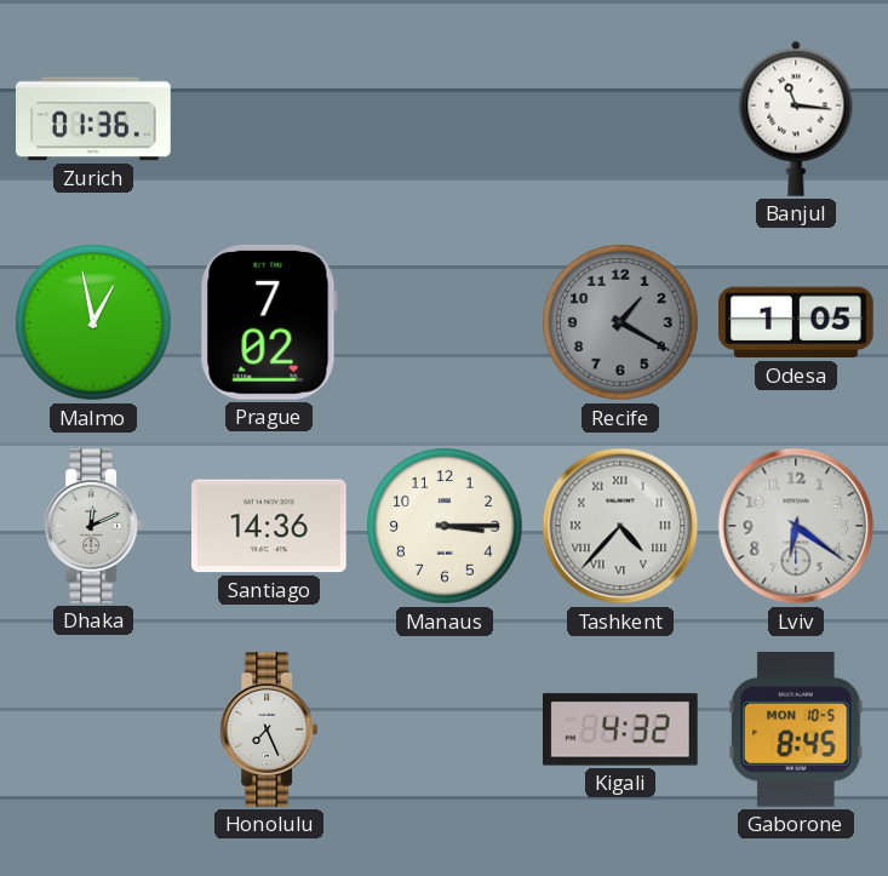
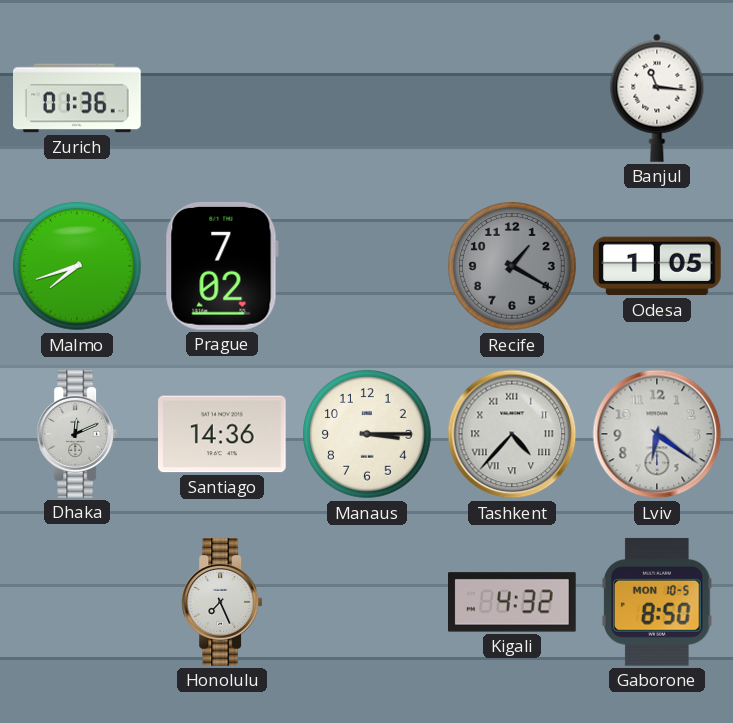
Malmo: 12:58 -> 7:42 (77, 266)
Gaborone: 8:45 -> 8:50 (657, 602)
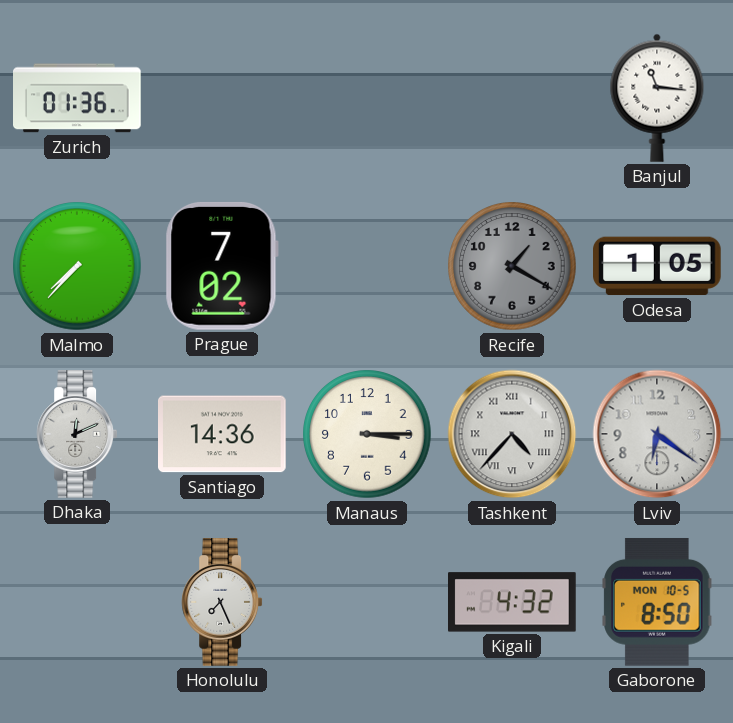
Malmo: 7:42 -> 7:37 (77, 266)
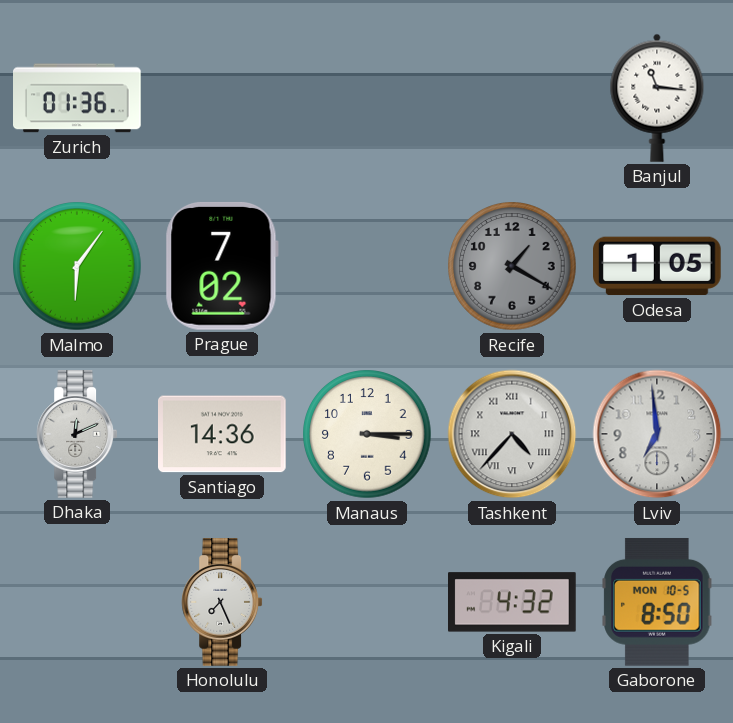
Malmo: 7:37 -> 6:06 (77, 266)
Lviv: 6:21 -> 6:59 (657, 434)
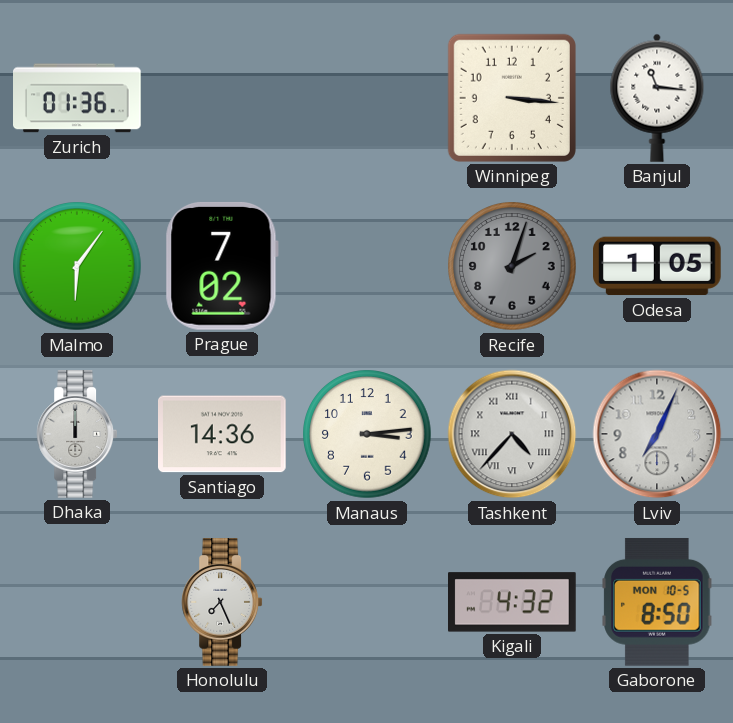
Winnipeg: none -> 3:16 (512, 98)
Recife: 1:20 -> 2:03 (512, 266)
Dhaka: 12:11 -> 12:00 (77, 434)
Manaus: 3:15 -> 3:14 (367, 434)
Lviv: 6:59 -> 7:04 (657, 434)
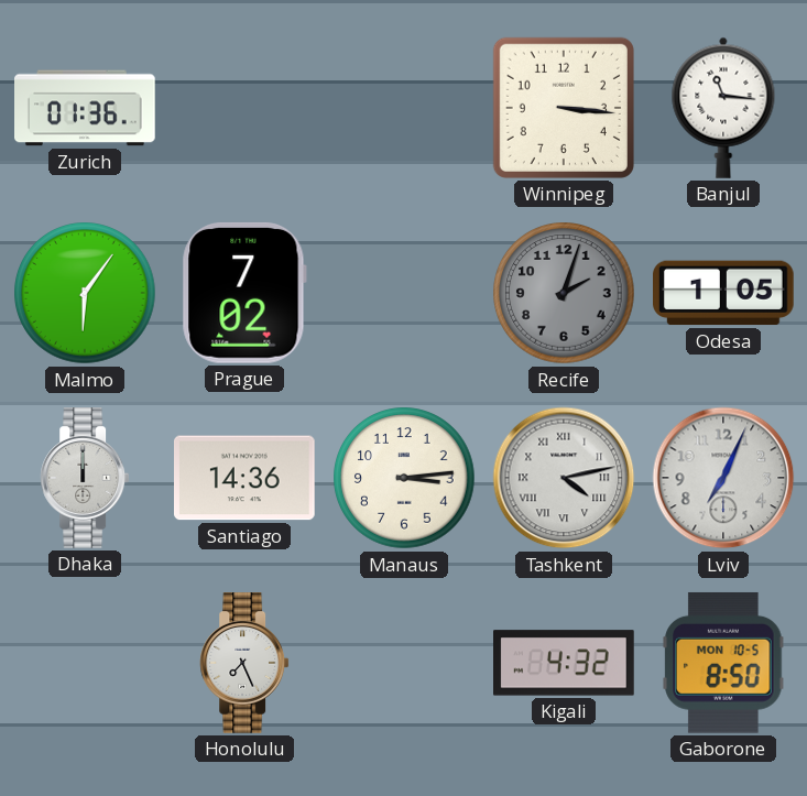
Tashkent: 4:37 -> 4:13 (564, 478)
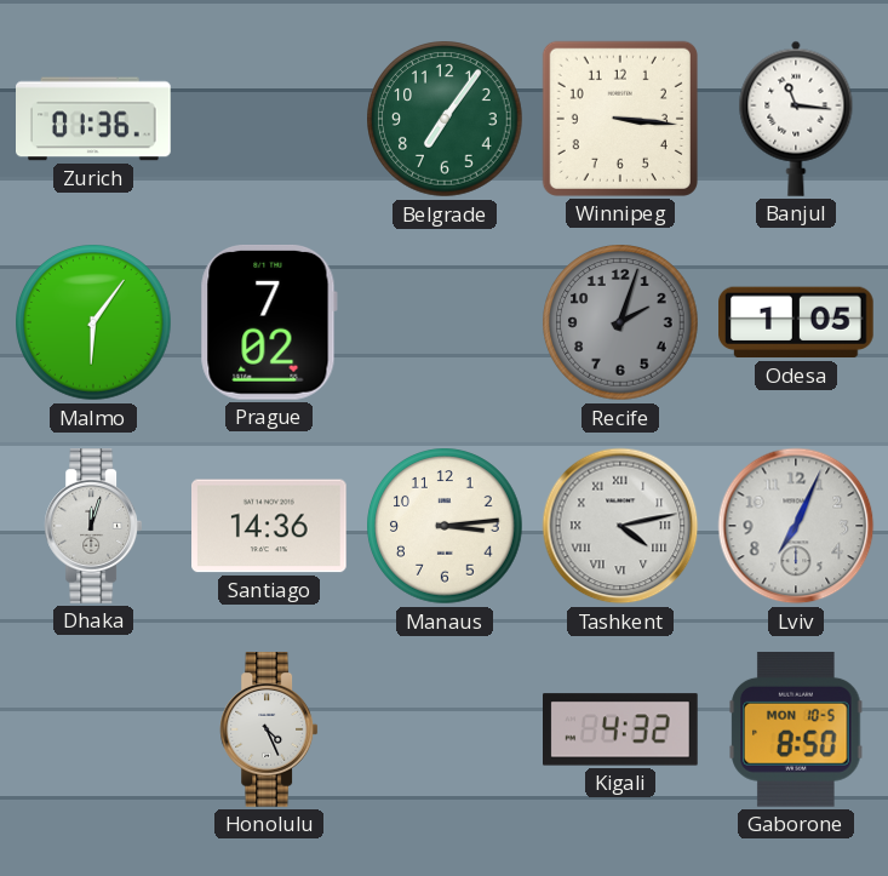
Belgrade: none -> 7:06 (445, 119)
Dhaka: 12:00 -> 12:03 (93, 526)
Honolulu: 7:26 -> 4:26 (269, 729)
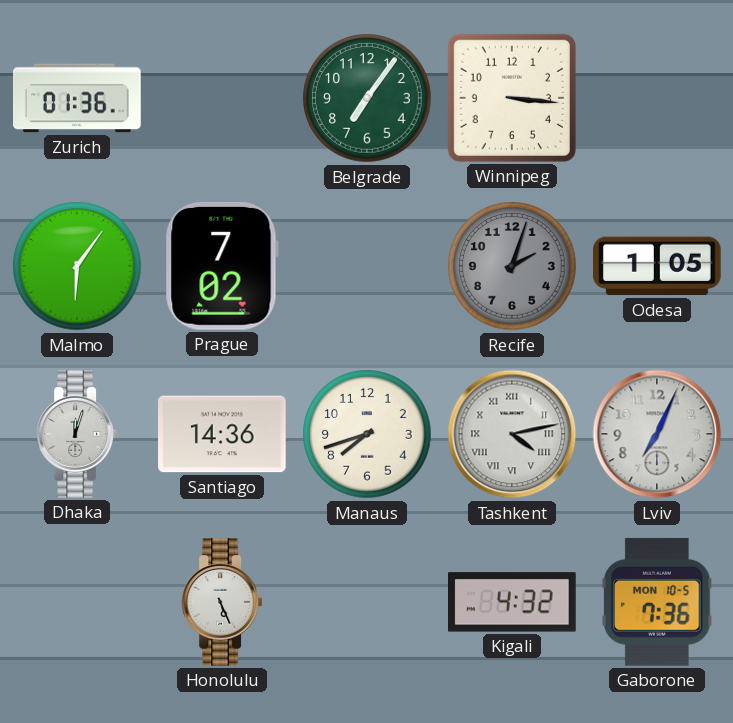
Banjul: 11:16 -> none (796, 119)
Manaus: 3:14 -> 7:42 (367, 434)
Honolulu: 4:26 -> 5:26 (222, 602)
Gaborone: 8:50 -> 7:36 (657, 602)
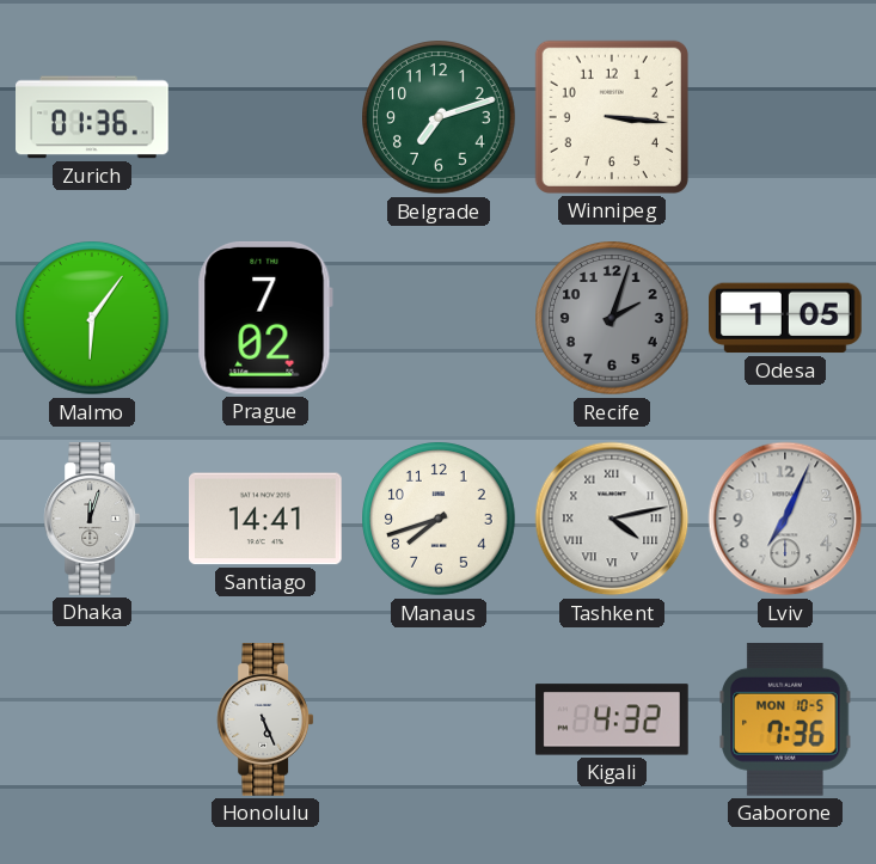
Belgrade: 7:06 -> 7:12 (439, 117)
Santiago: 14:36 -> 14:41 (267, 519)
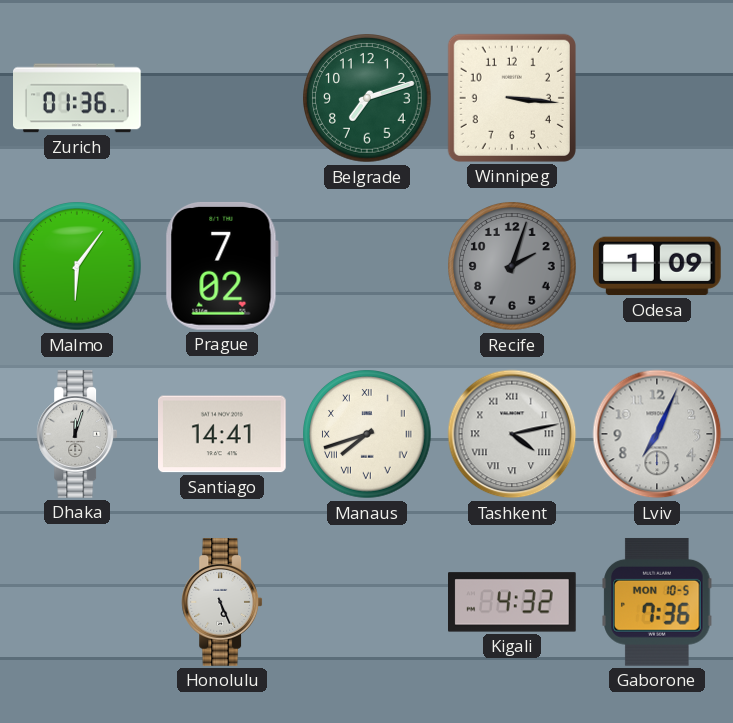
Odesa: 1:05 -> 1:09 (658, 266)
Manaus numerals: Arabic -> Roman (367, 434)
